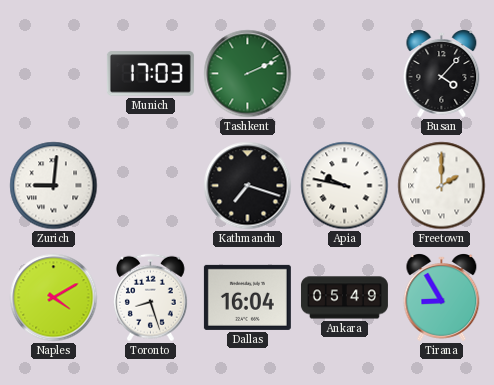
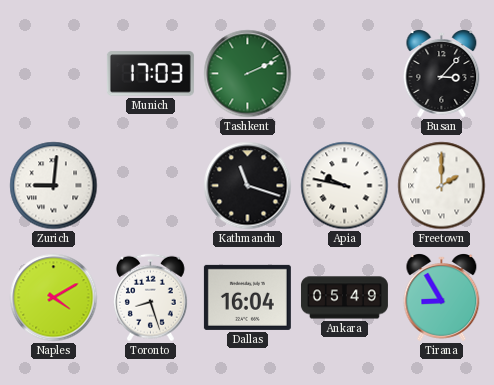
Busan: 4:07 -> 3:07 (442, 74)
Kathmandu: 7:18 -> 11:18 (248, 186)
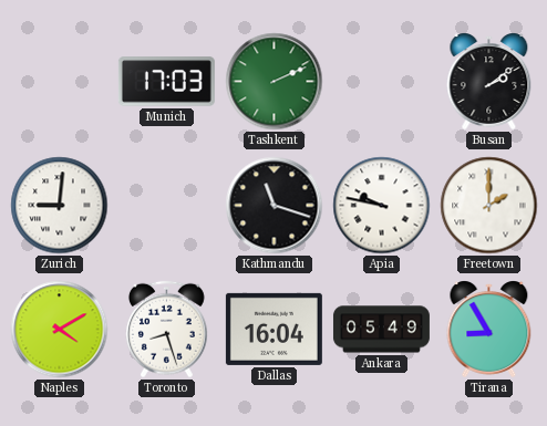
Busan: 3:07 -> 2:09 (489, 82)
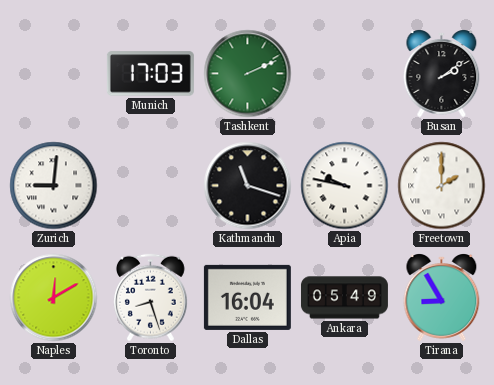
Naples: 4:10 -> 12:10 (54, 298)
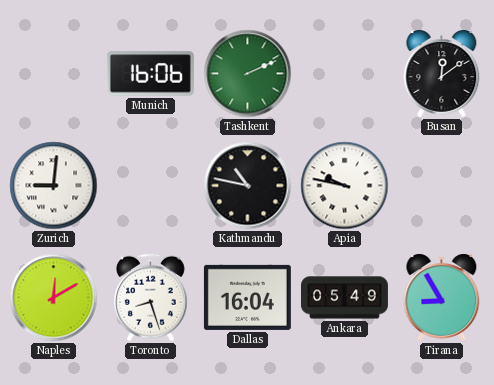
Munich: 17:03 -> 16:06 (150, 74)
Busan: 2:09 -> 12:09 (442, 74)
Kathmandu: 11:18 -> 10:47 (248, 186)
Freetown: 2:00 -> none (442, 186)
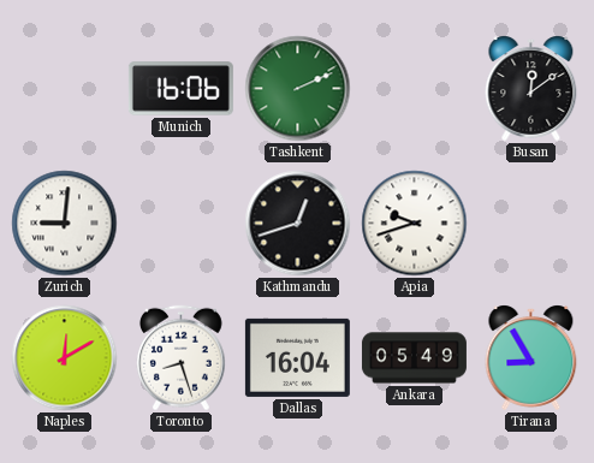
Kathmandu: 10:47 -> 12:42 (298, 224)
Apia: 9:47 -> 9:42 (415, 224)
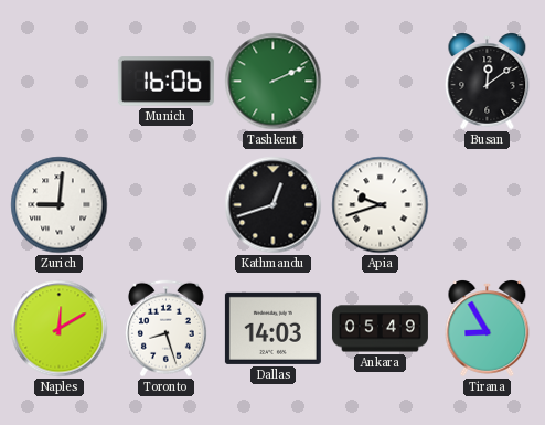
Dallas: 16:04 -> 14:03 (272, 328)
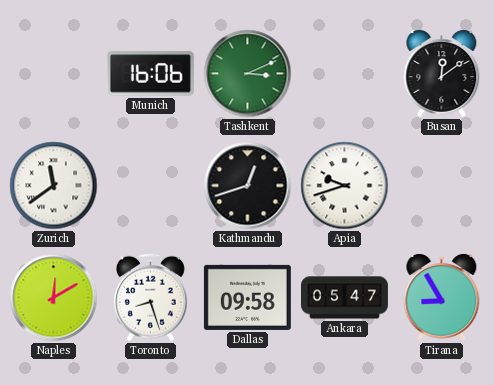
Tashkent: 2:11 -> 3:11 (248, 74)
Zurich: 9:01 -> 11:39 (54, 186)
Dallas: 14:03 -> 09:58 (247, 297)
Ankara: 05:49 -> 05:47 (344, 298)
